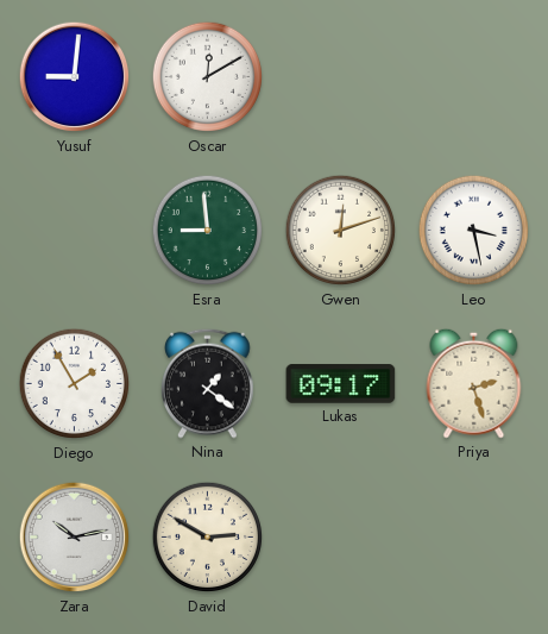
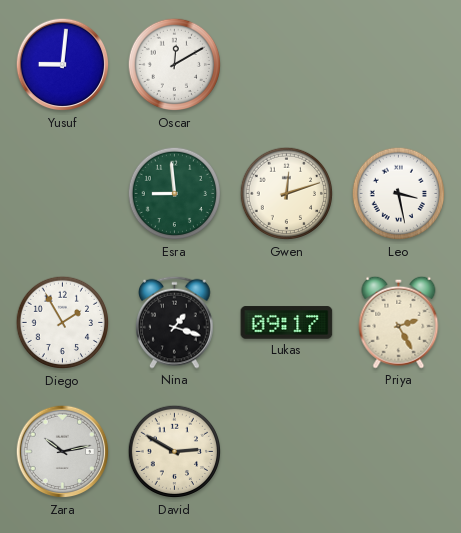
Nina: 1:21 -> 1:18 (175, 322)
Priya: 2:27 -> 2:25 (399, 322)
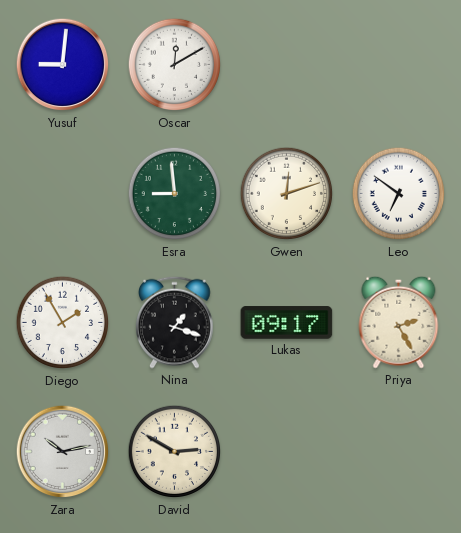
Leo: 3:28 -> 6:51 (399, 194)
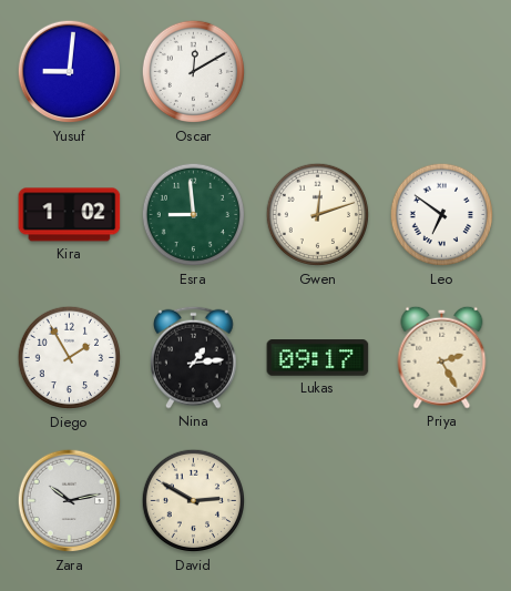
Kira: none -> 1:02 (70, 215)
Nina: 1:18 -> 1:14 (194, 357)
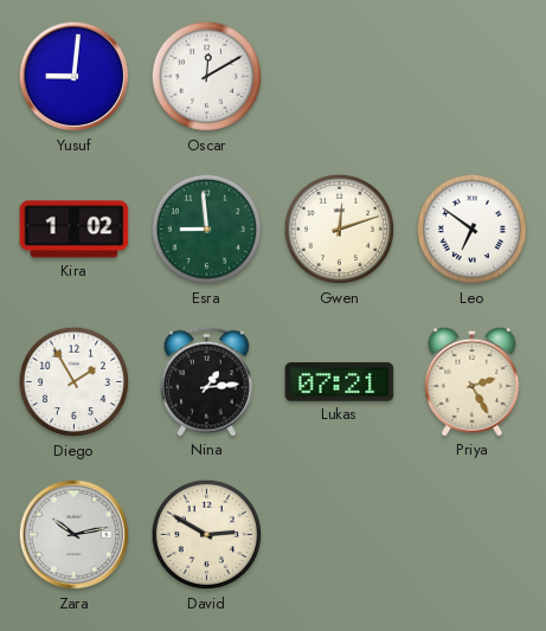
Lukas: 09:17 -> 07:21 (340, 382)
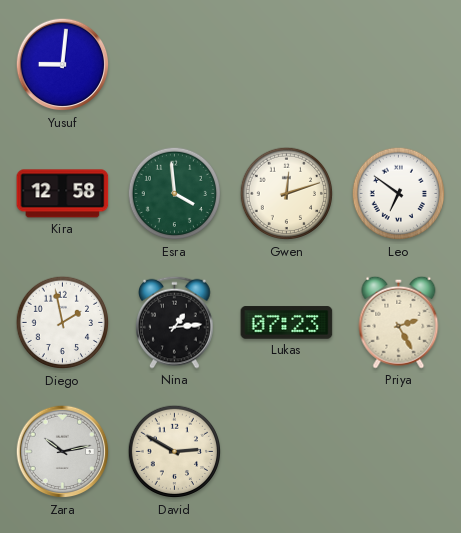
Oscar: 12:10 -> none (207, 77)
Kira: 1:02 -> 12:58 (63, 194)
Esra: 8:59 -> 3:59 (175, 194)
Diego: 1:55 -> 1:58 (63, 323)
Lukas: 07:21 -> 07:23 (287, 323)
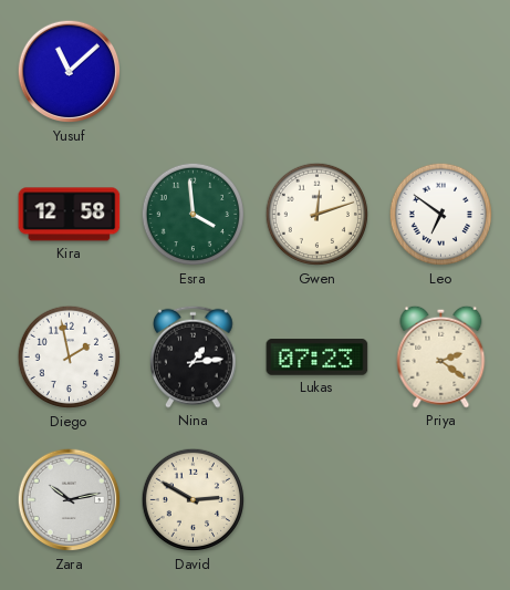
Yusuf: 9:01 -> 11:08 (70, 72)
Priya: 2:25 -> 2:21 (441, 356)
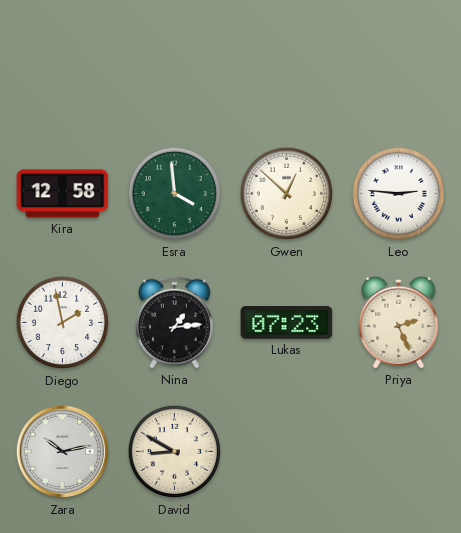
Yusuf: 11:08 -> none (70, 72)
Gwen: 12:12 -> 12:52 (287, 194)
Leo: 6:51 -> 2:46 (399, 194)
Priya: 2:21 -> 2:26 (399, 322)
David: 2:50 -> 8:50 (175, 452)
